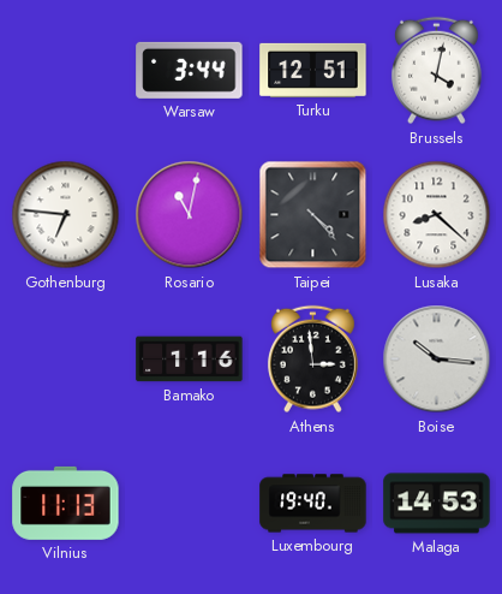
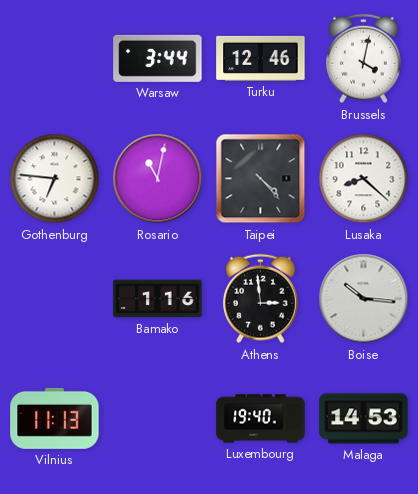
Turku: 12:51 -> 12:46 (261, 58)
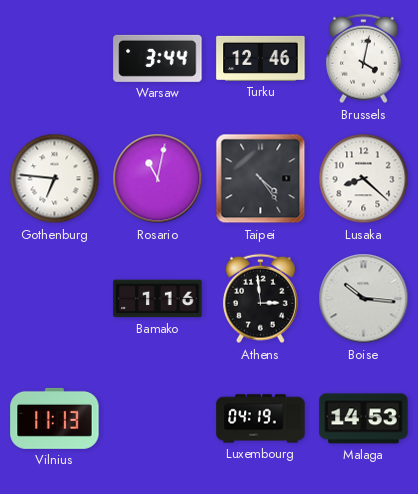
Taipei: 4:23 -> 4:24 (261, 179)
Luxembourg: 19:40 -> 04:19 (261, 419)
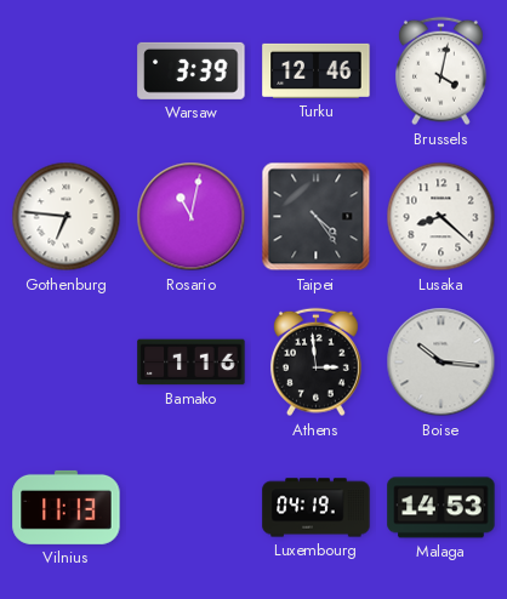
Warsaw: 3:44 -> 3:39 (192, 70)
